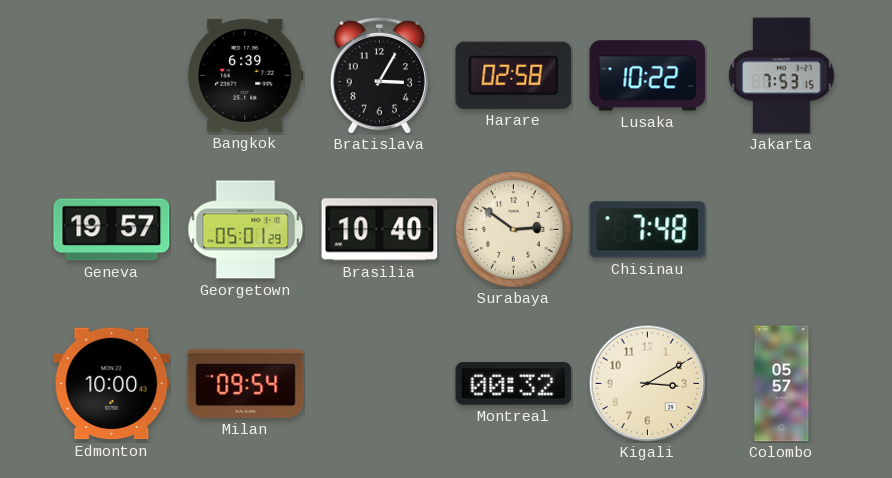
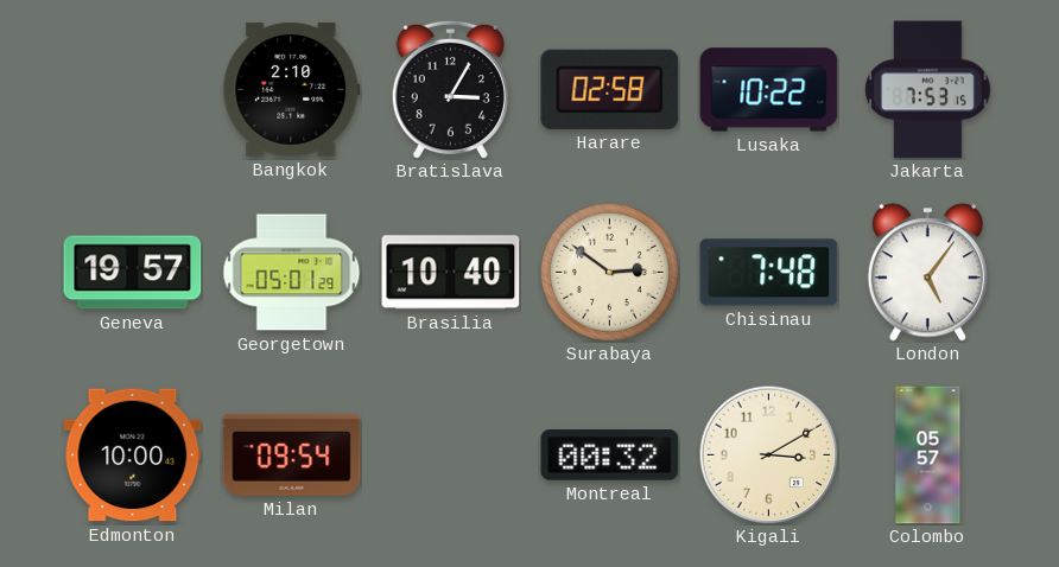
Bangkok: 6:39 -> 2:10 (292, 89)
London: none -> 5:06 (927, 273)
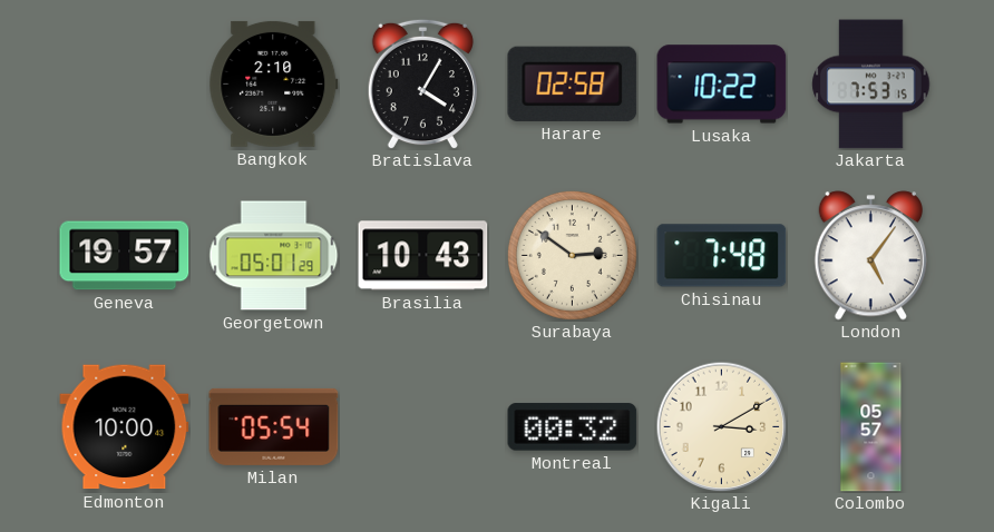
Bratislava: 3:05 -> 4:05 (422, 83)
Brasilia: 10:40 -> 10:43 (423, 256)
Milan: 09:54 -> 05:54 (274, 426)
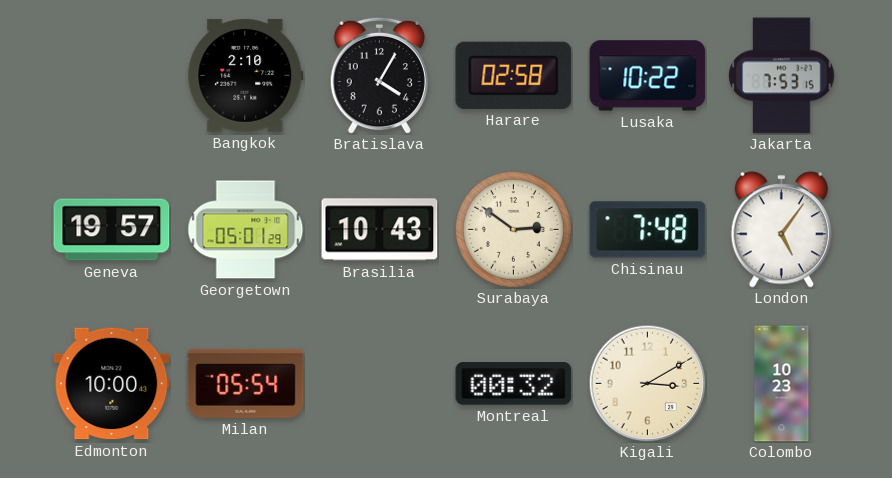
Colombo: 05:57 -> 10:23 (782, 384)
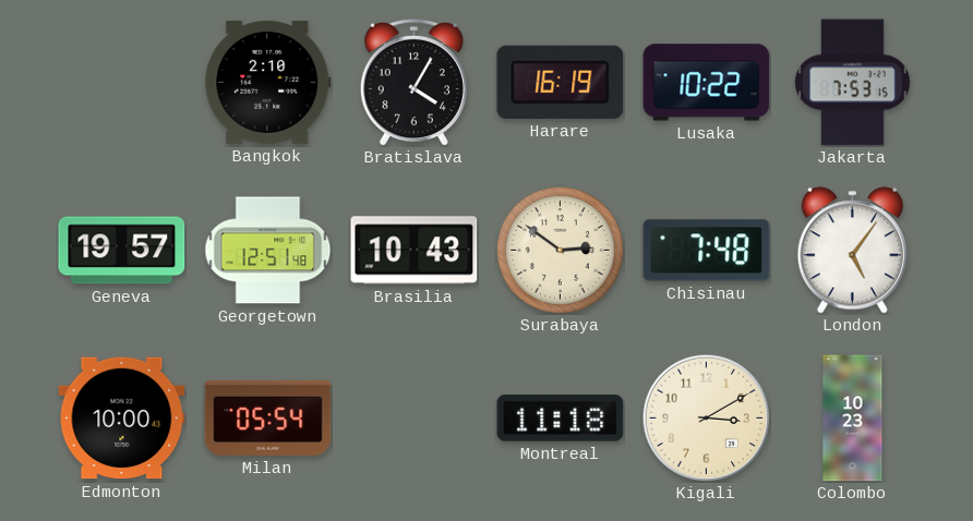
Harare: 02:58 -> 16:19 (561, 82)
Georgetown: 05:01 -> 12:51 (268, 251)
Montreal: 00:32 -> 11:18 (561, 419)
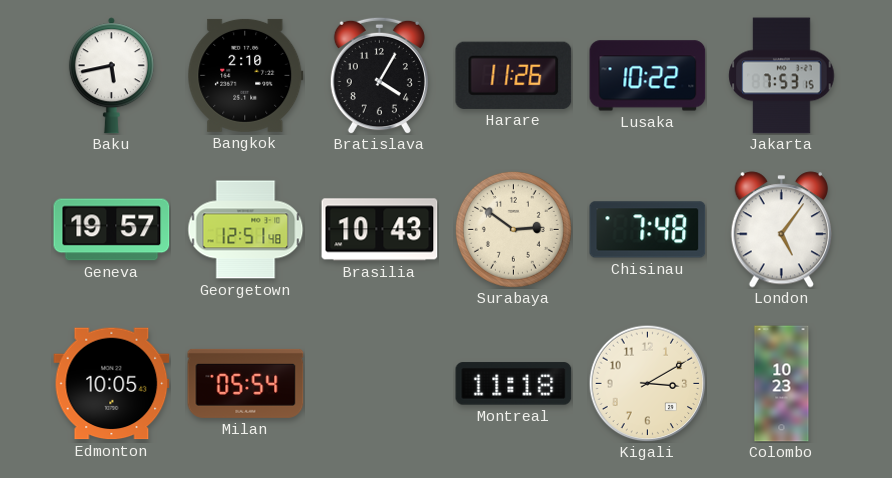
Baku: none -> 5:43 (111, 76)
Harare: 16:19 -> 11:26 (514, 75)
Edmonton: 10:00 -> 10:05 (112, 384)
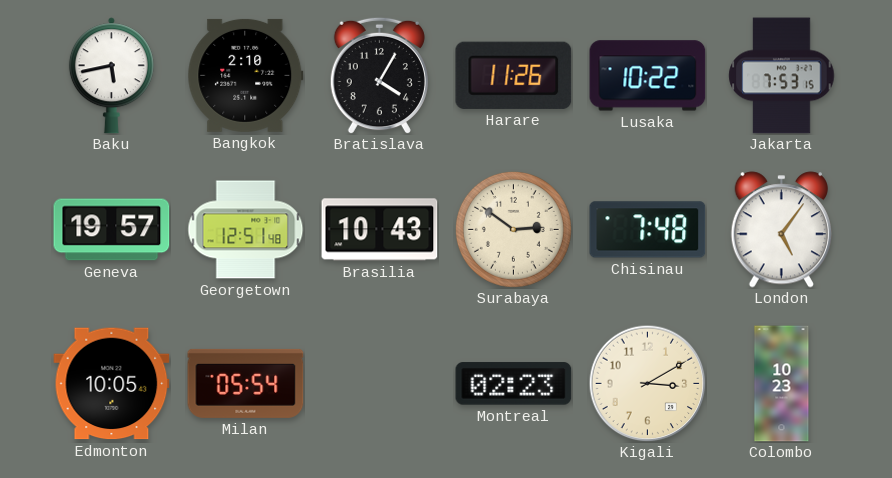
Montreal: 11:18 -> 02:23 (514, 384)
